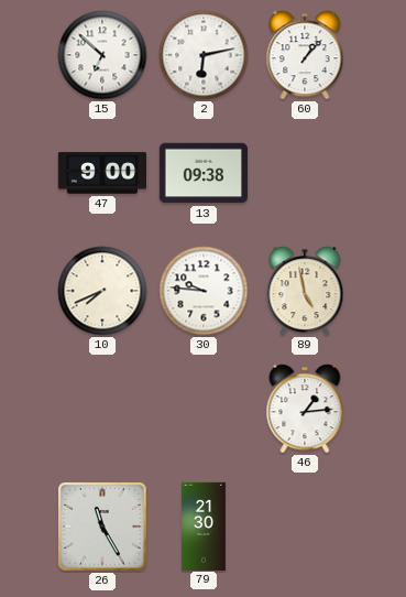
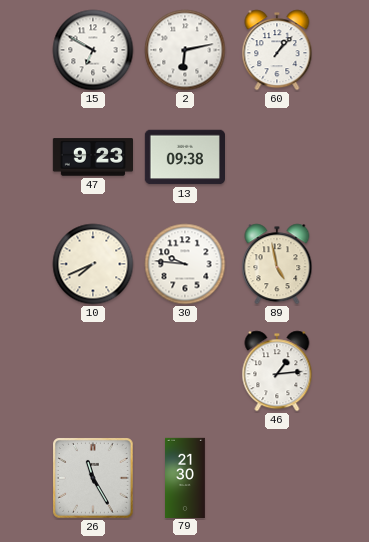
15: 6:52 -> 6:50 (93, 50)
47: 9:00 -> 9:23 (92, 157)
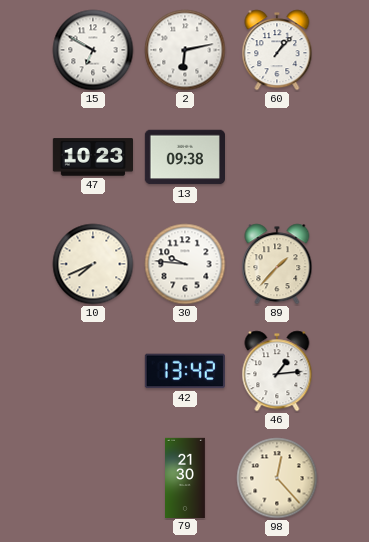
47: 9:23 -> 10:23 (92, 157)
89: 4:58 -> 1:37 (277, 264)
42: none -> 13:42 (185, 371)
26: 11:25 -> none (94, 479)
98: none -> 12:23 (277, 478)
